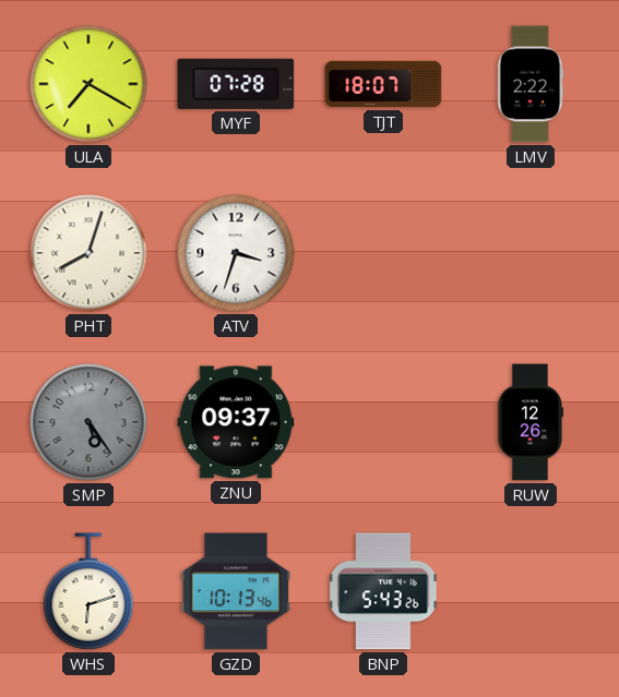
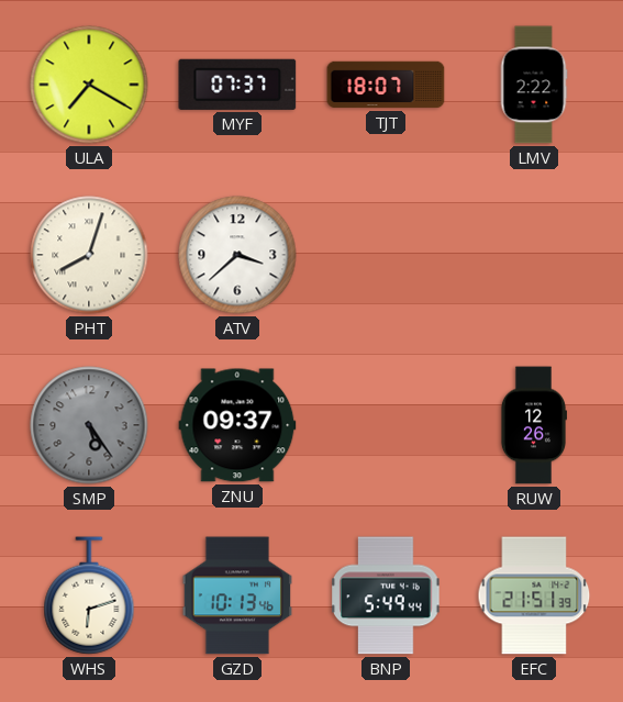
MYF: 07:28 -> 07:37 (237, 85)
ATV: 3:33 -> 3:38 (237, 255)
BNP: 5:43 -> 5:49 (386, 595)
EFC: none -> 21:51 (534, 595)
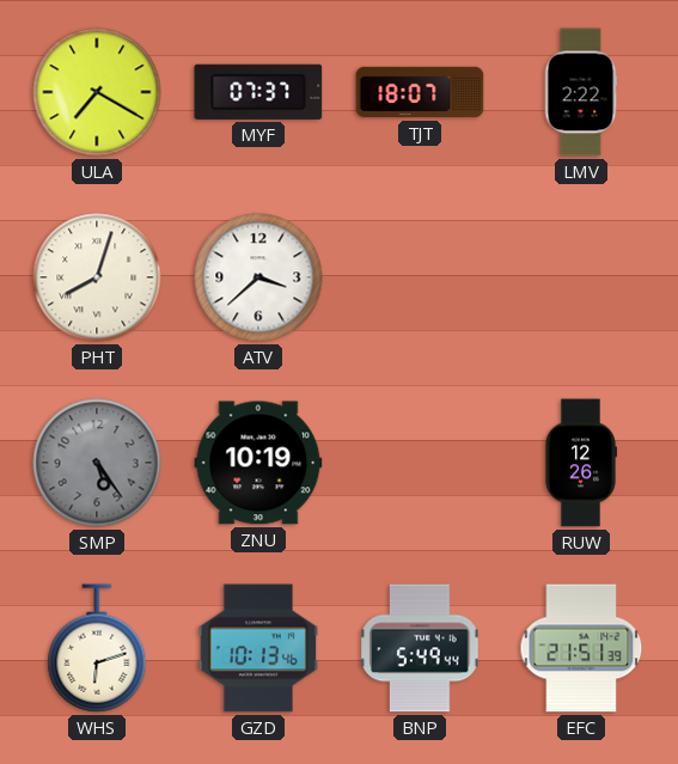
ZNU: 09:37 -> 10:19 (258, 463)
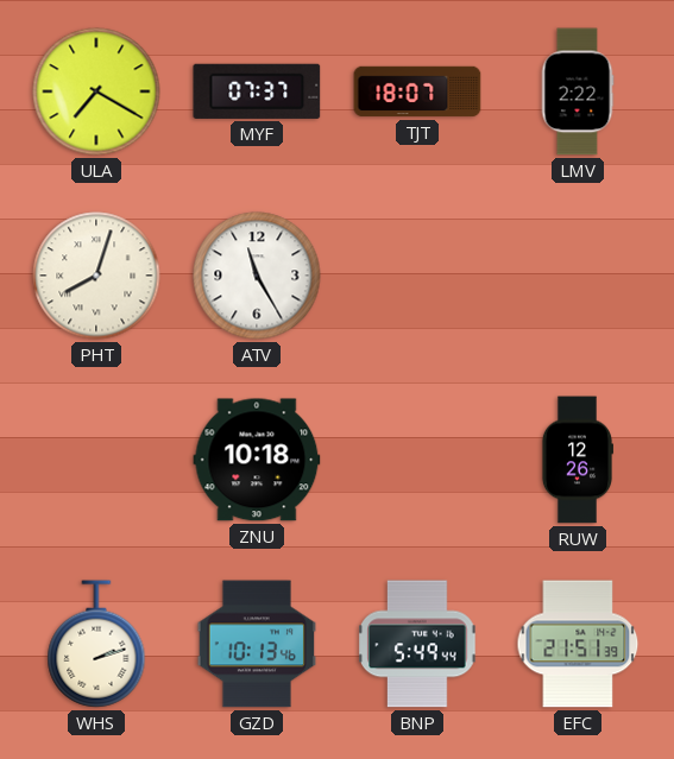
ATV: 3:38 -> 11:25 (257, 276)
SMP: 5:24 -> none (97, 463)
ZNU: 10:19 -> 10:18 (257, 460)
WHS: 6:12 -> 2:12 (96, 644)
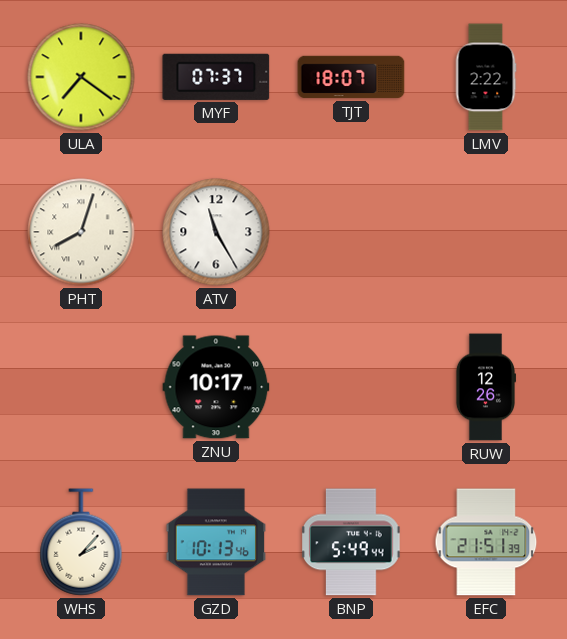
ULA: 7:20 -> 7:21 (81, 77)
ZNU: 10:18 -> 10:17 (216, 387)
WHS: 2:12 -> 2:07 (81, 542)
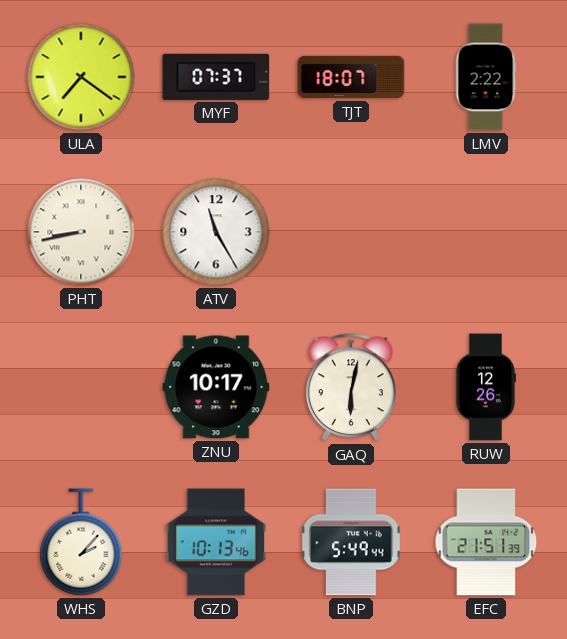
PHT: 8:03 -> 8:43 (81, 232)
GAQ: none -> 6:02 (351, 388)
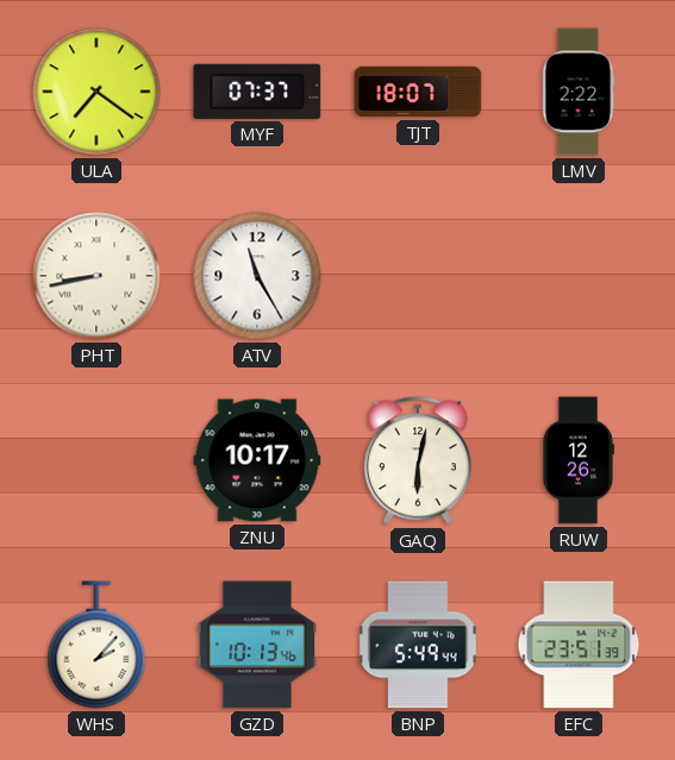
EFC: 21:51 -> 23:51 (579, 645)
